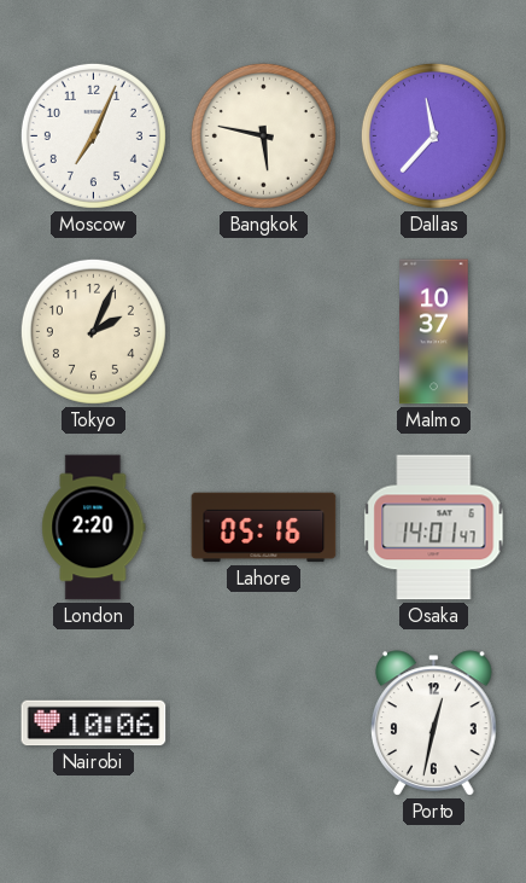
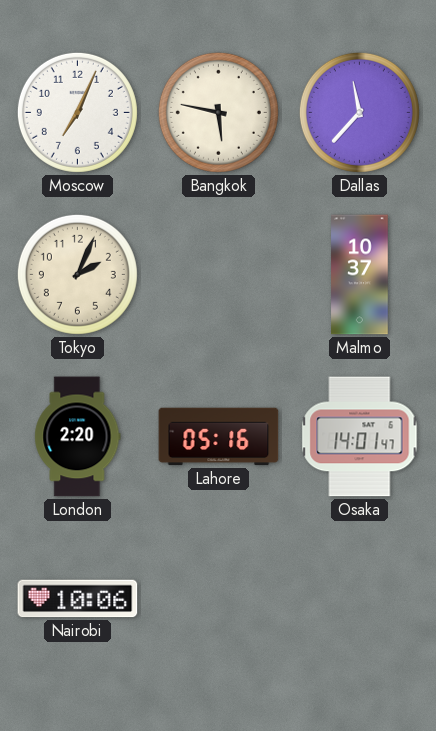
Porto: 12:32 -> none (434, 724)
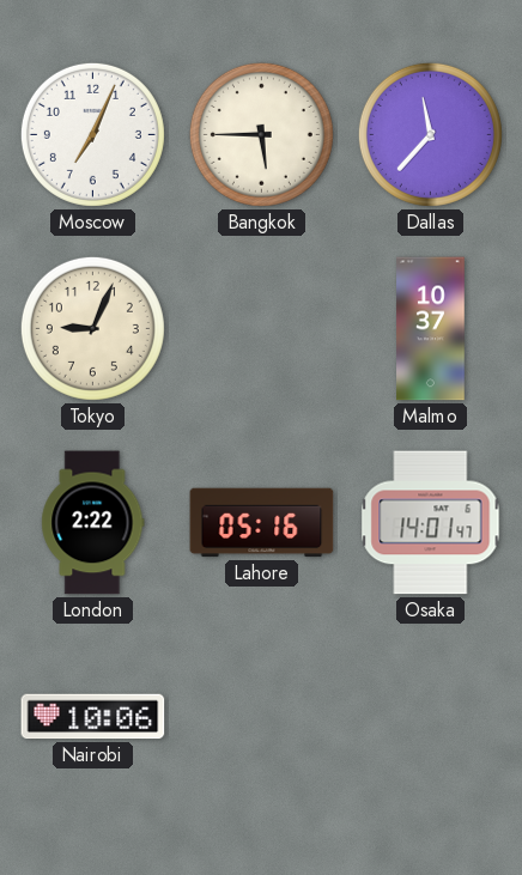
Bangkok: 5:47 -> 5:45 (261, 134)
Tokyo: 2:04 -> 9:04 (92, 328)
London: 2:20 -> 2:22 (93, 523)
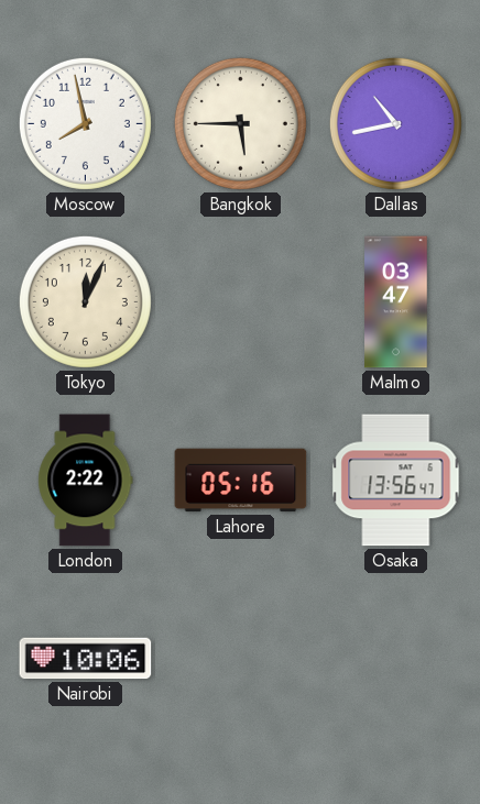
Moscow: 7:04 -> 7:58 (85, 123)
Dallas: 11:37 -> 10:43 (395, 123)
Tokyo: 9:04 -> 12:04 (85, 301)
Malmo: 10:37 -> 03:47 (396, 302)
Osaka: 14:01 -> 13:56 (396, 481)
